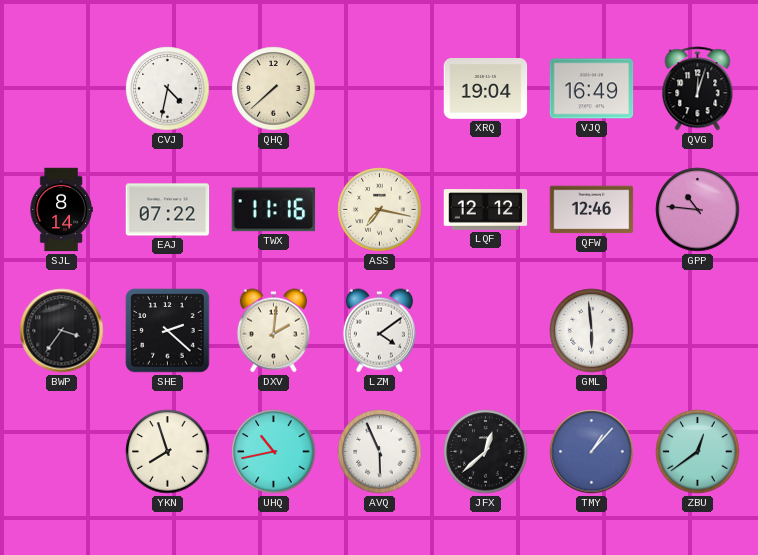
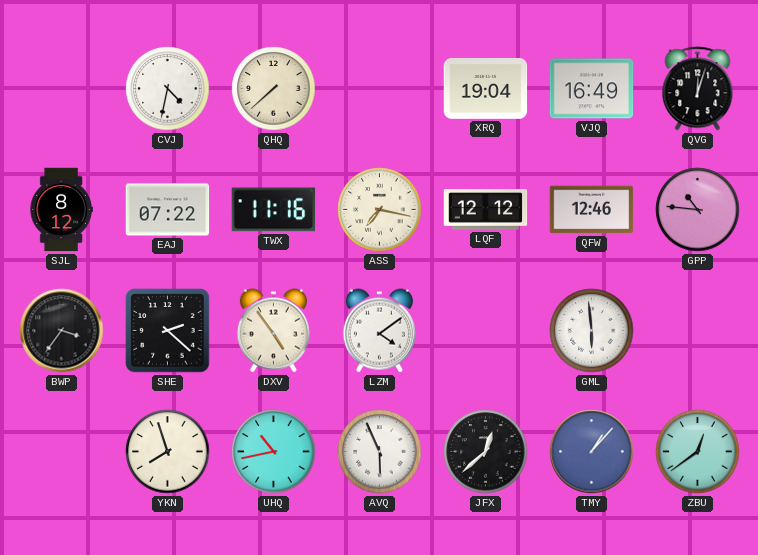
SJL: 8:14 -> 8:12 (61, 210)
DXV: 2:01 -> 4:54 (273, 331)
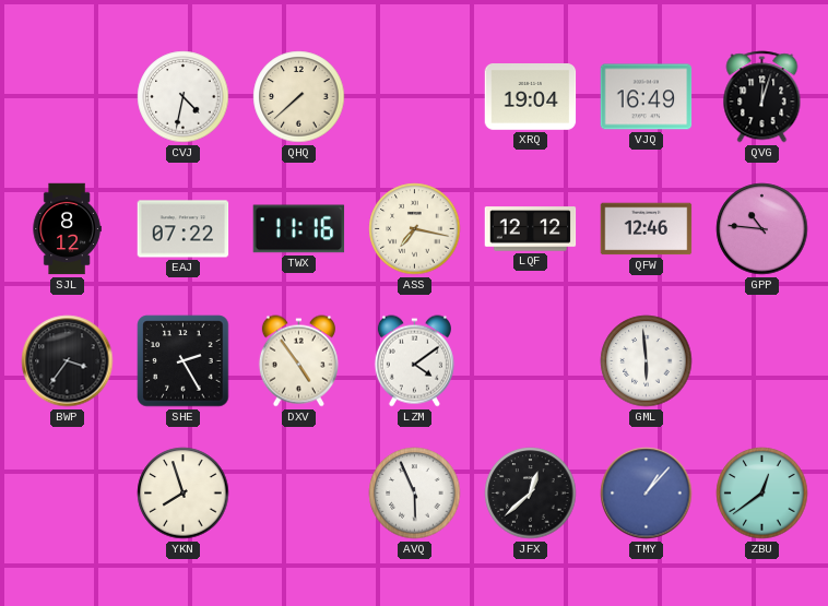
SHE: 2:22 -> 2:25 (184, 361)
UHQ: 10:43 -> none (274, 452)
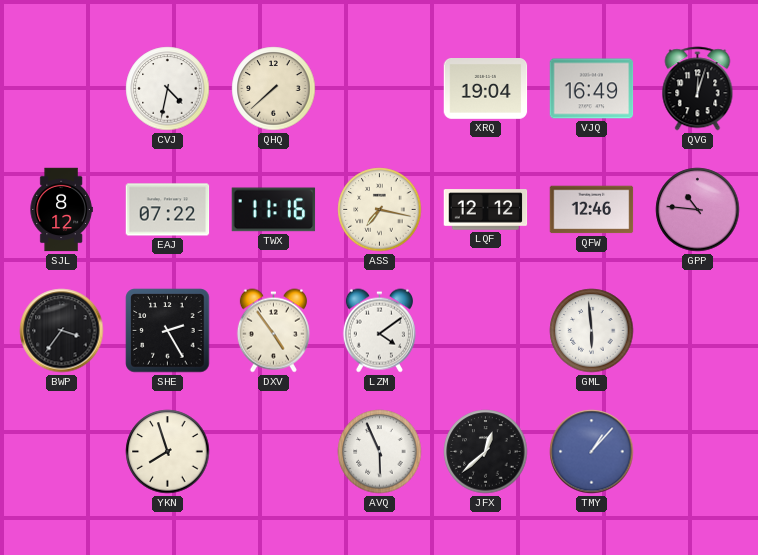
ZBU: 12:39 -> none (762, 494)
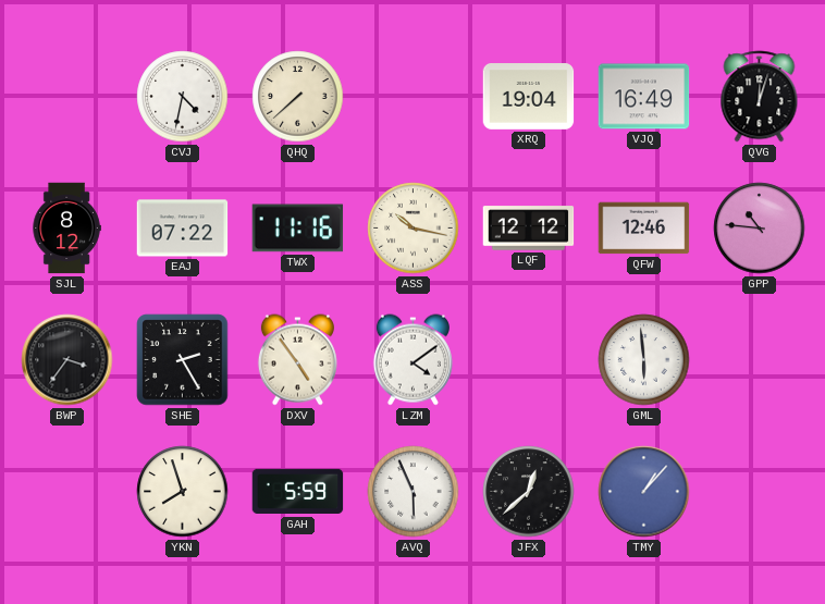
ASS: 7:17 -> 10:17 (414, 229)
GAH: none -> 5:59 (298, 492)
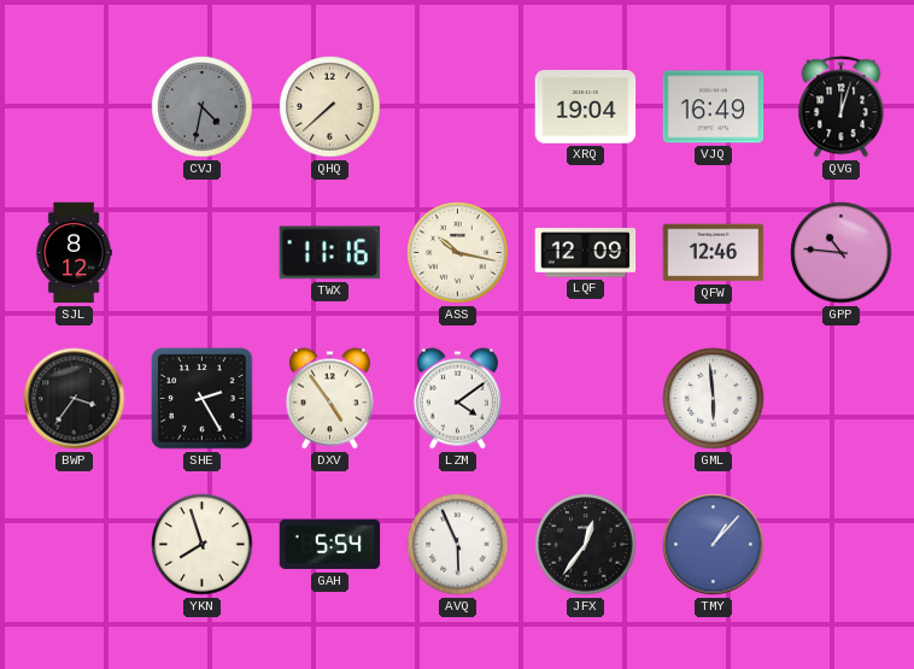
CVJ dial: white -> grey (203, 107)
EAJ: 07:22 -> none (183, 229)
LQF: 12:12 -> 12:09 (586, 253)
GAH: 5:59 -> 5:54 (330, 545)
JFX: 12:38 -> 12:36 (586, 545)
